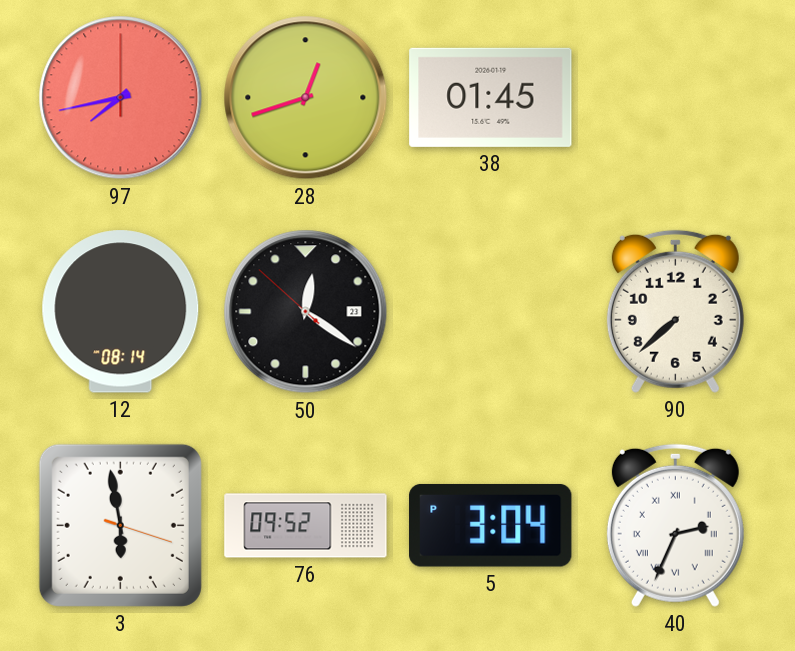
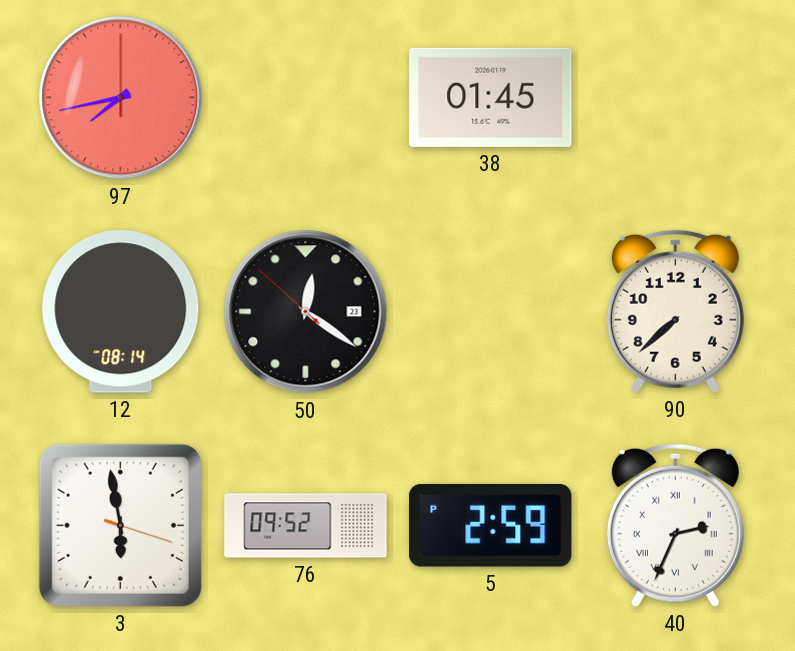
28: 12:42 -> none (306, 98)
5: 3:04 -> 2:59 (491, 525)
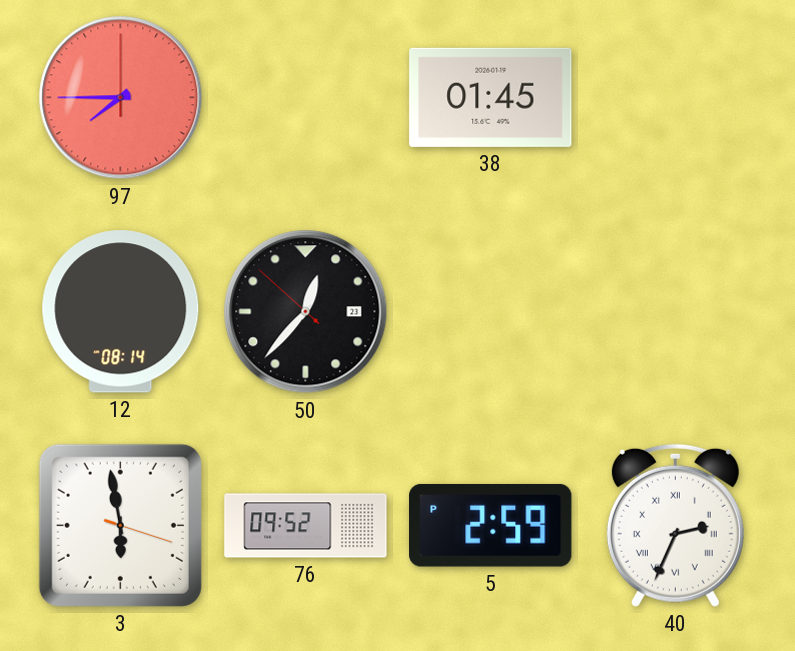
97: 7:43 -> 7:45 (121, 98)
50: 12:20 -> 12:36 (306, 312)
90: 7:38 -> none (675, 311)
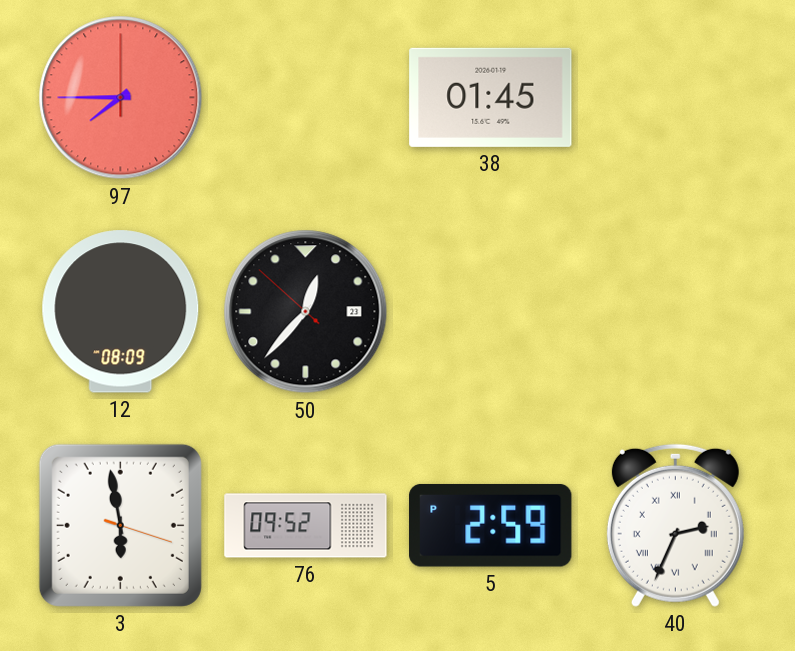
12: 08:14 -> 08:09 (121, 312)
